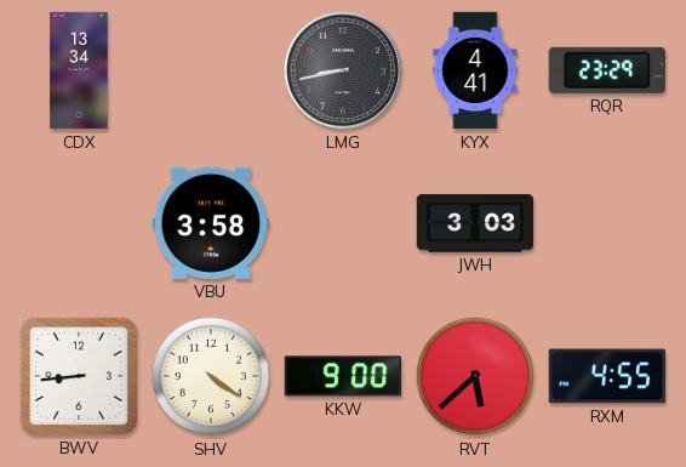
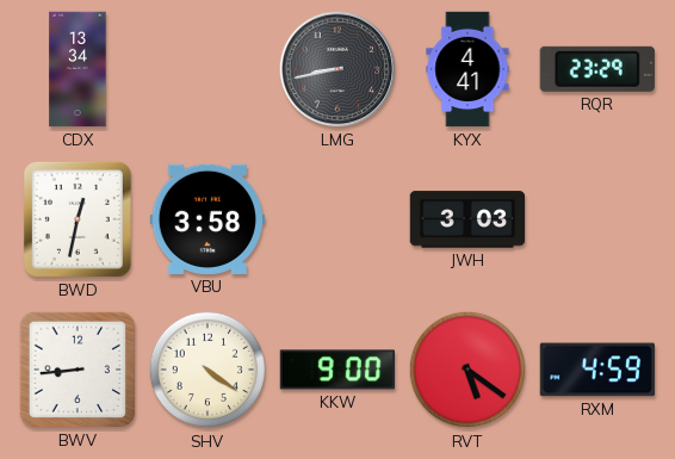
BWD: none -> 12:32 (78, 219)
RVT: 5:38 -> 5:21 (467, 370)
RXM: 4:55 -> 4:59 (597, 370)
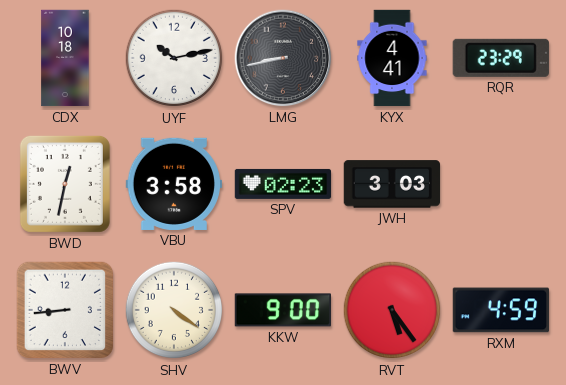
CDX: 13:34 -> 10:18 (65, 58)
UYF: none -> 10:13 (174, 58)
SPV: none -> 02:23 (283, 184)
RVT: 5:21 -> 5:24 (392, 310)
